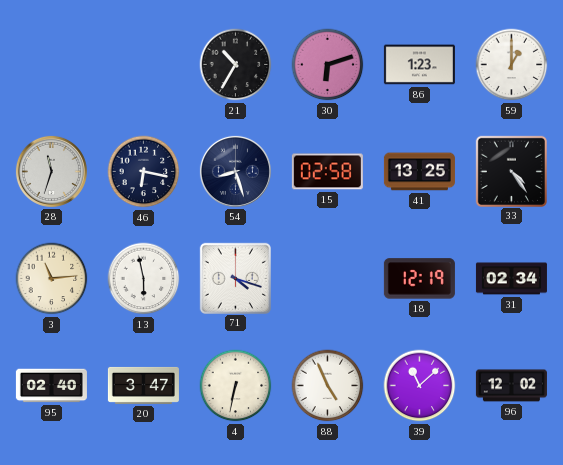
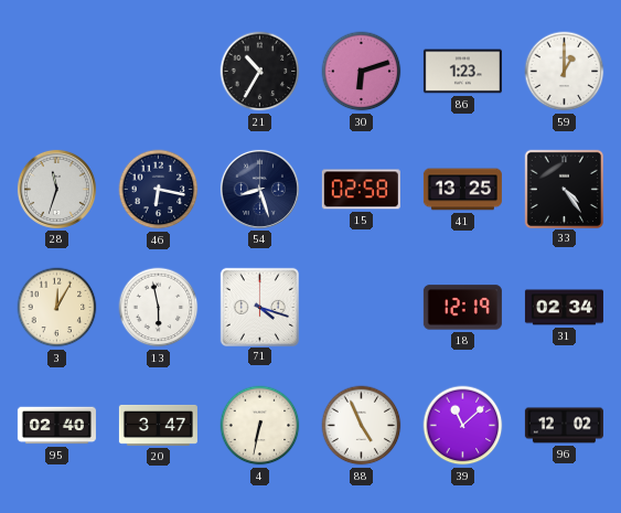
3: 11:14 -> 12:05 (57, 308)
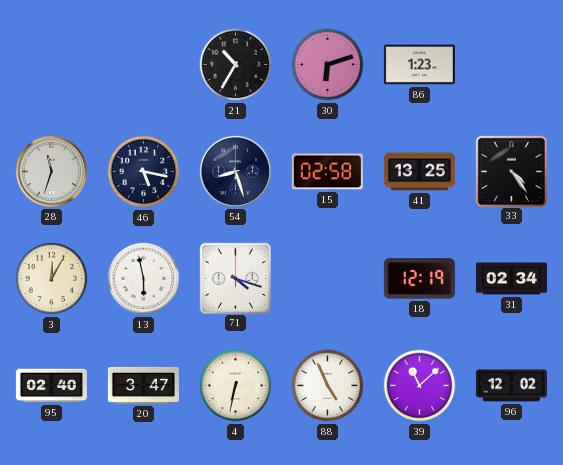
59: 1:00 -> none (565, 72)
46: 6:17 -> 5:17 (144, 172)
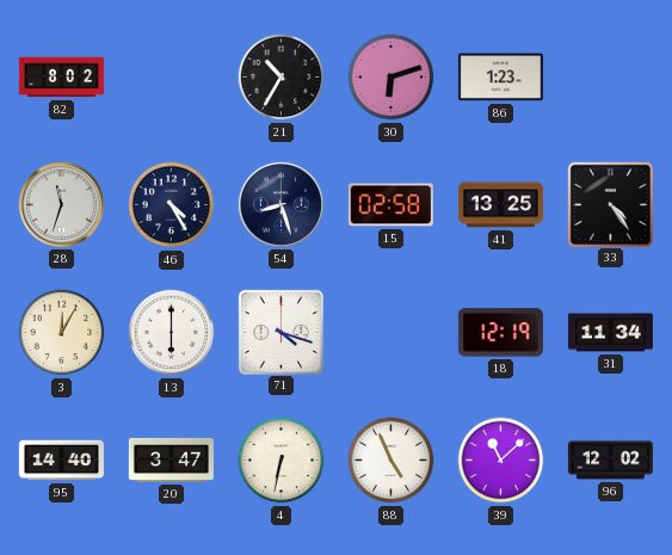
82: none -> 8:02 (61, 78)
46: 5:17 -> 4:25 (172, 205)
13: 5:58 -> 6:00 (172, 333)
31: 02:34 -> 11:34 (610, 333)
95: 02:40 -> 14:40 (61, 461)
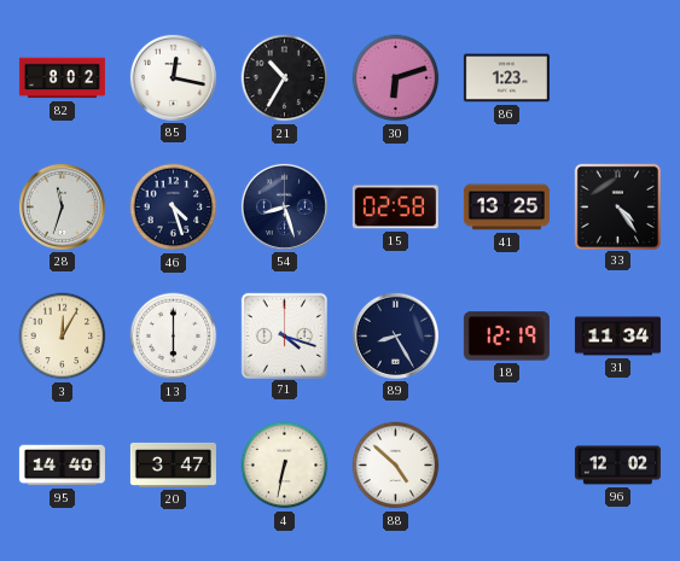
85: none -> 12:17 (173, 77)
46: 4:25 -> 4:27 (174, 208)
89: none -> 8:25 (395, 335)
88: 4:56 -> 4:52 (396, 466)
39: 11:08 -> none (501, 461)
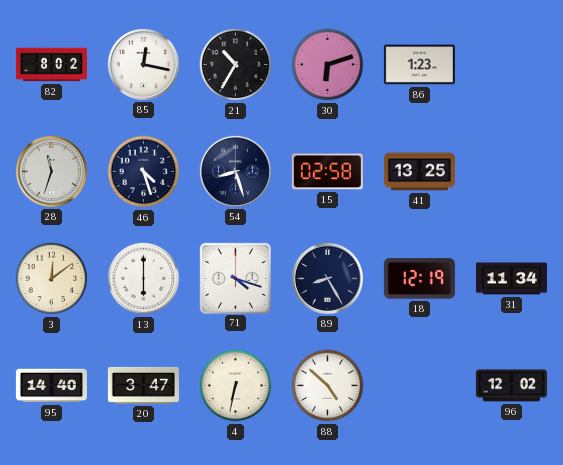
33: 4:24 -> none (617, 206)
3: 12:05 -> 12:09 (52, 279)
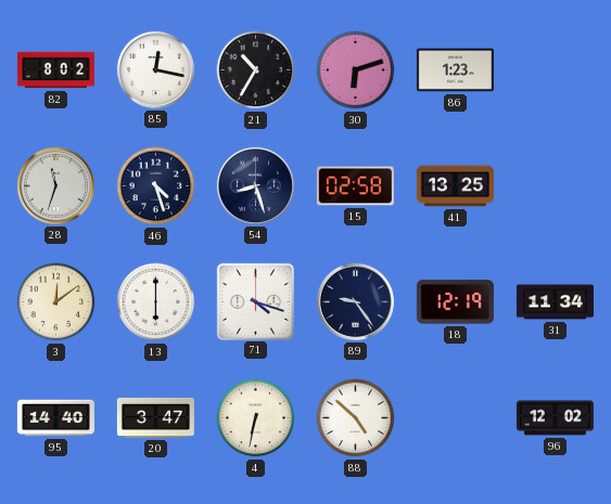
89: 8:25 -> 9:24 (355, 301)
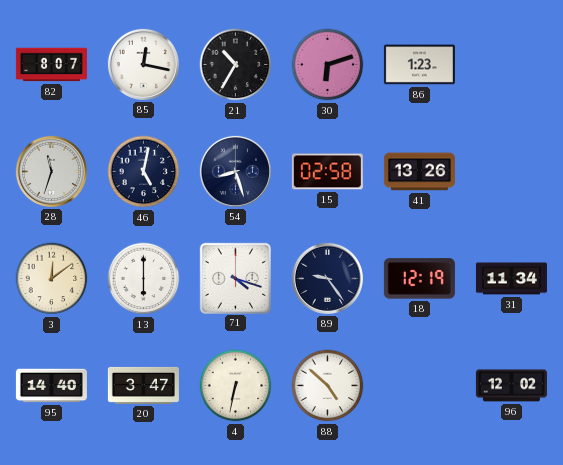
82: 8:02 -> 8:07 (51, 65)
46: 4:27 -> 5:02 (144, 172)
41: 13:25 -> 13:26 (419, 172)
